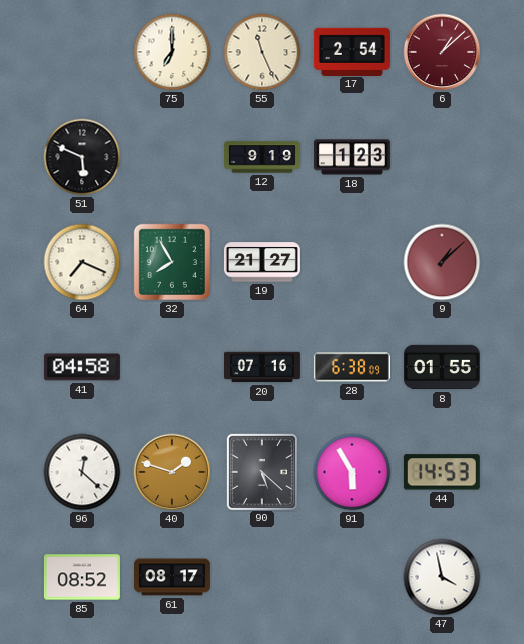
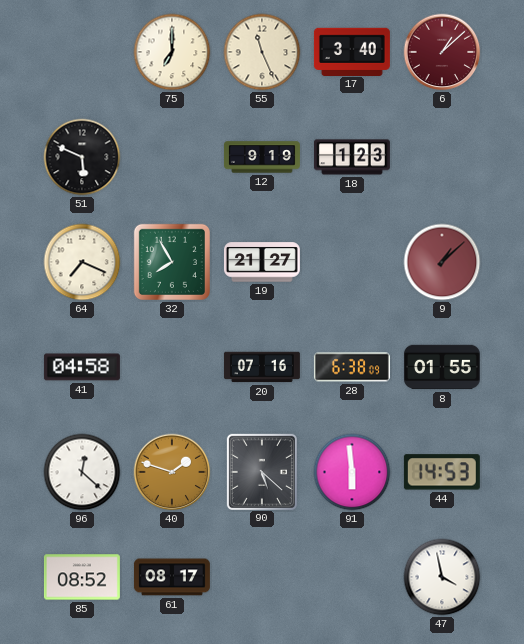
17: 2:54 -> 3:40 (352, 51)
91: 5:55 -> 5:59 (352, 472)
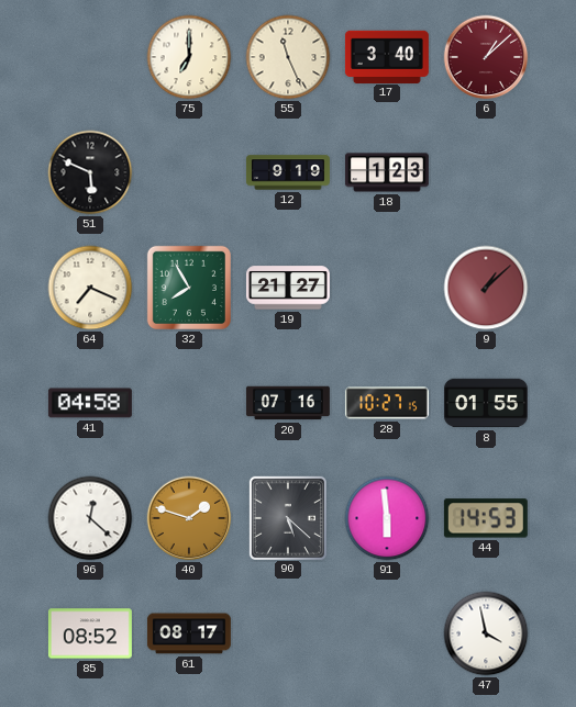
28: 6:38 -> 10:27 (387, 403)
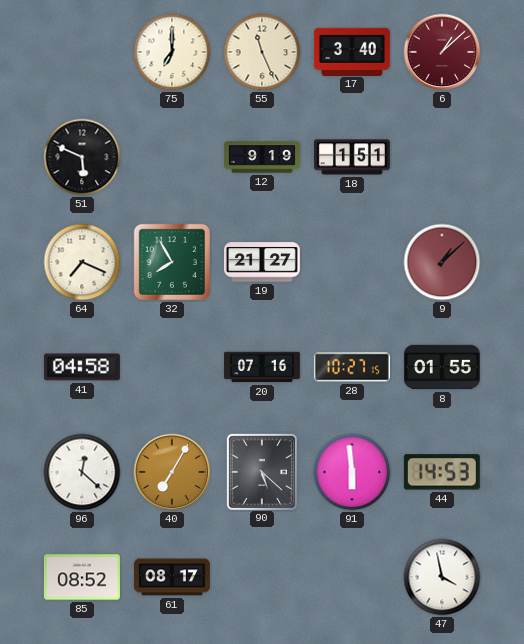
18: 1:23 -> 1:51 (352, 157)
40: 1:48 -> 7:05 (172, 472)
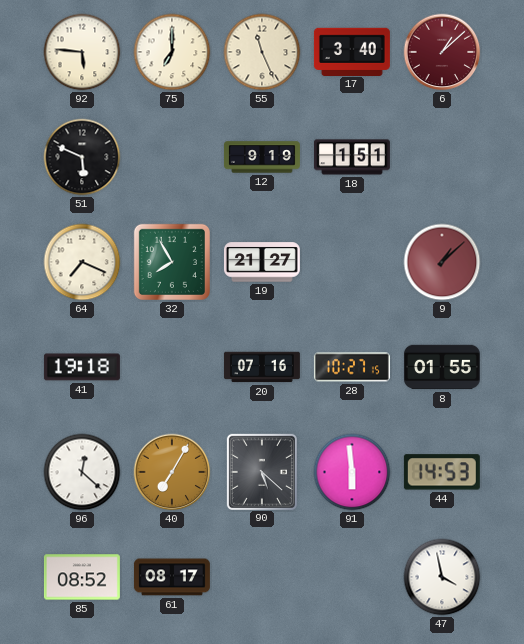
92: none -> 5:46 (82, 52)
41: 04:58 -> 19:18 (82, 367)
